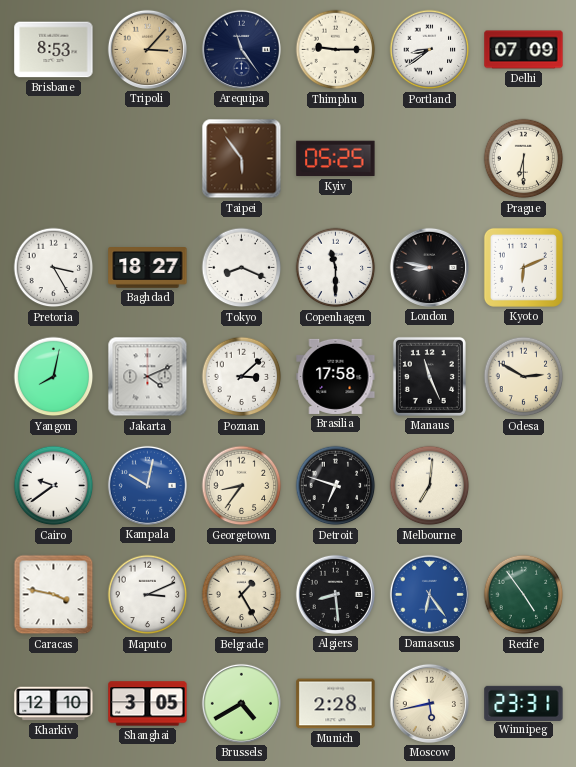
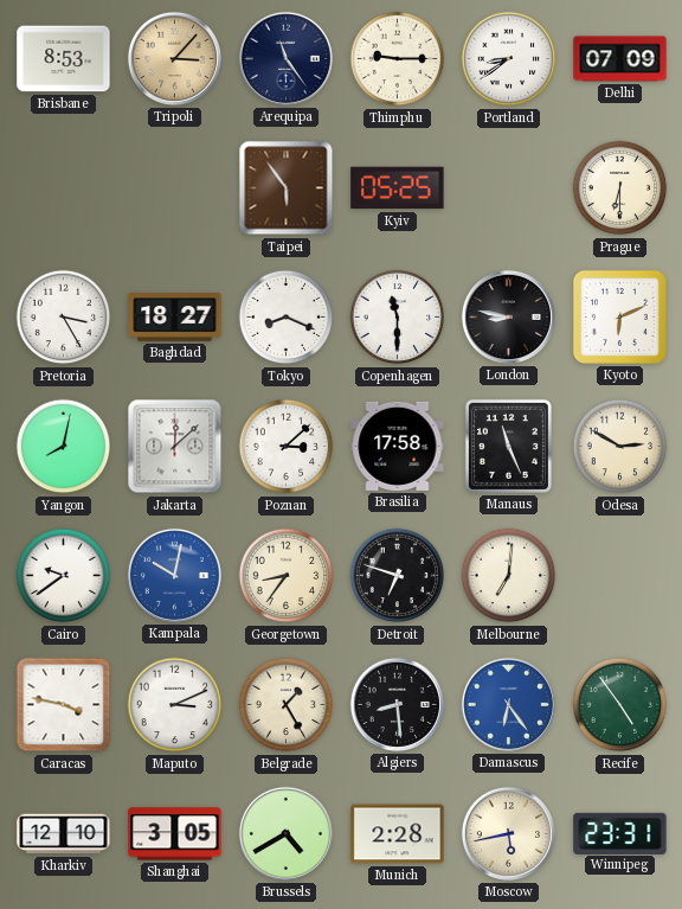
Jakarta: 4:11 -> 12:08 (175, 447)
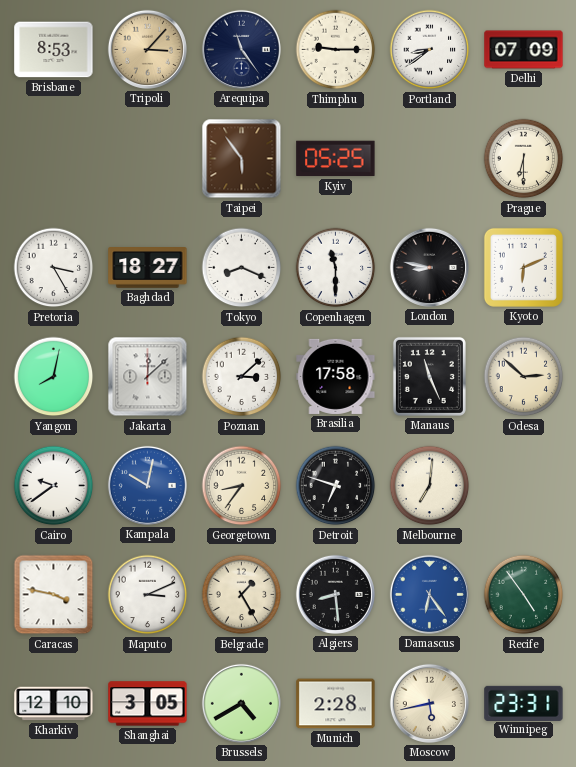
Odesa: 2:50 -> 2:52 (524, 377)
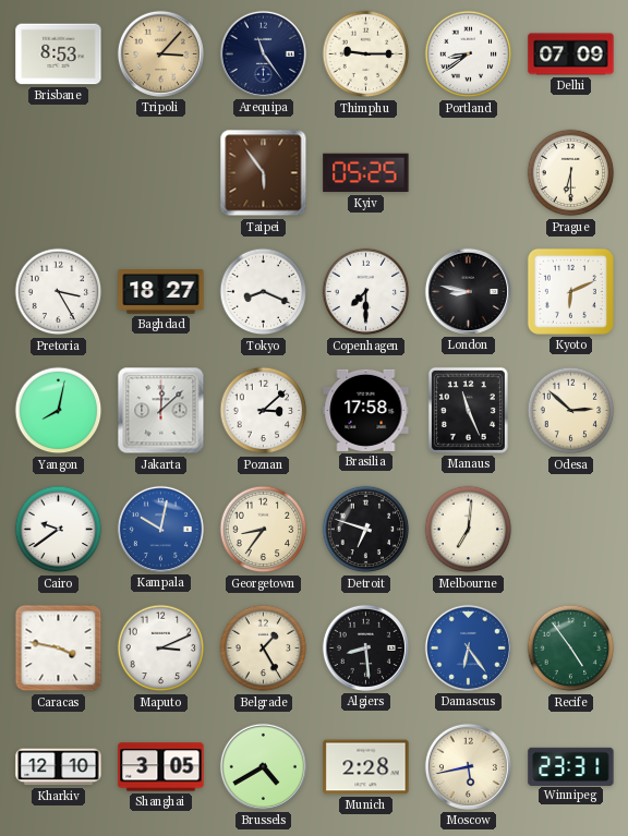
Copenhagen: 11:30 -> 7:30 (366, 292)
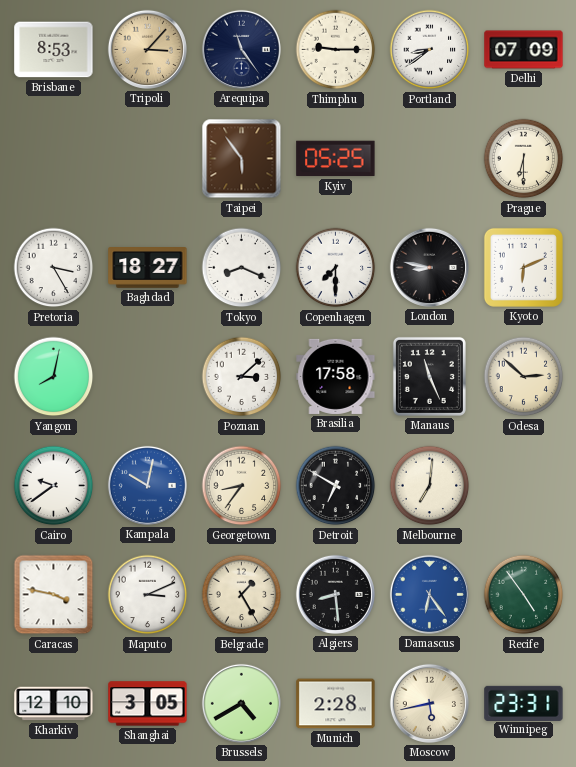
Jakarta: 12:08 -> none (161, 411)
Detroit: 6:48 -> 6:50 (336, 486)
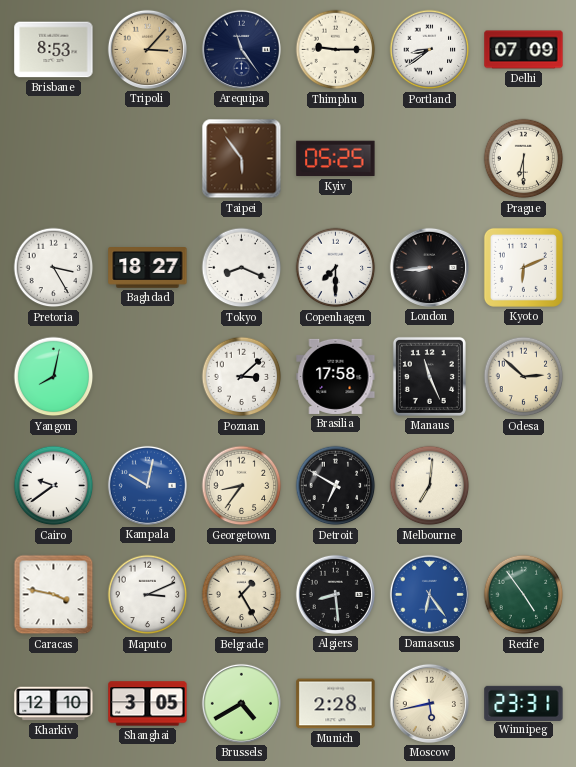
London: 8:47 -> 8:44 (429, 267)
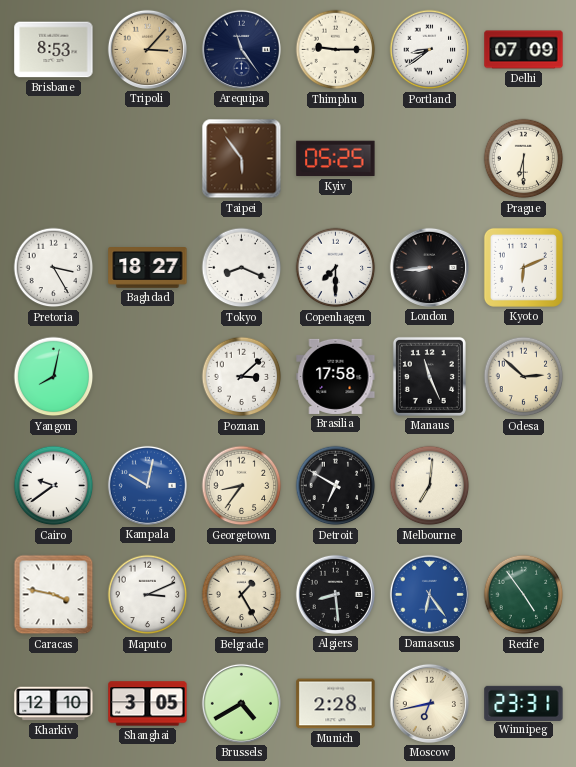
Moscow: 5:43 -> 6:43 (429, 703)
